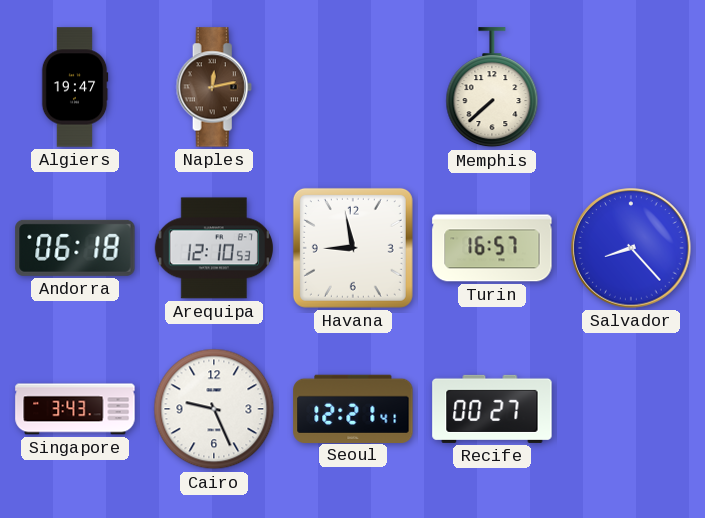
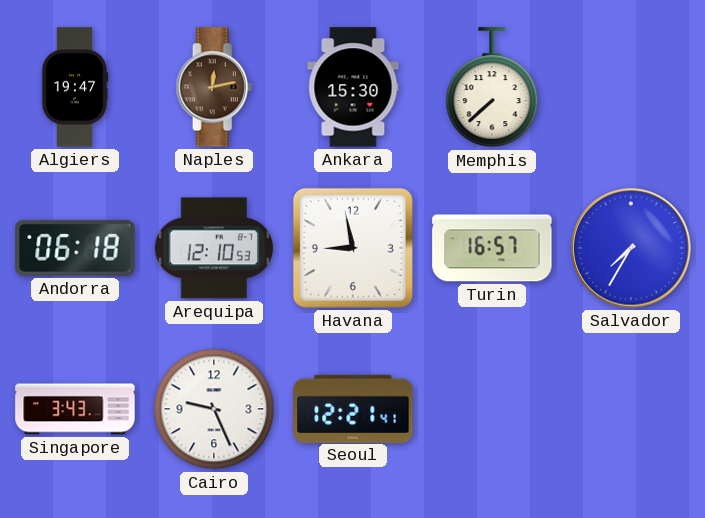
Ankara: none -> 15:30 (353, 87)
Salvador: 8:23 -> 7:35 (631, 248)
Recife: 00:27 -> none (492, 409)
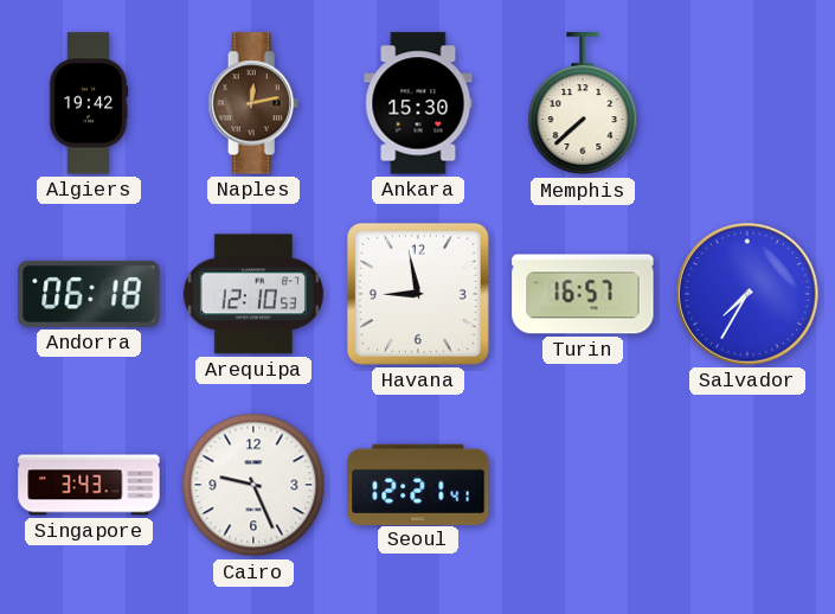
Algiers: 19:47 -> 19:42 (89, 103)
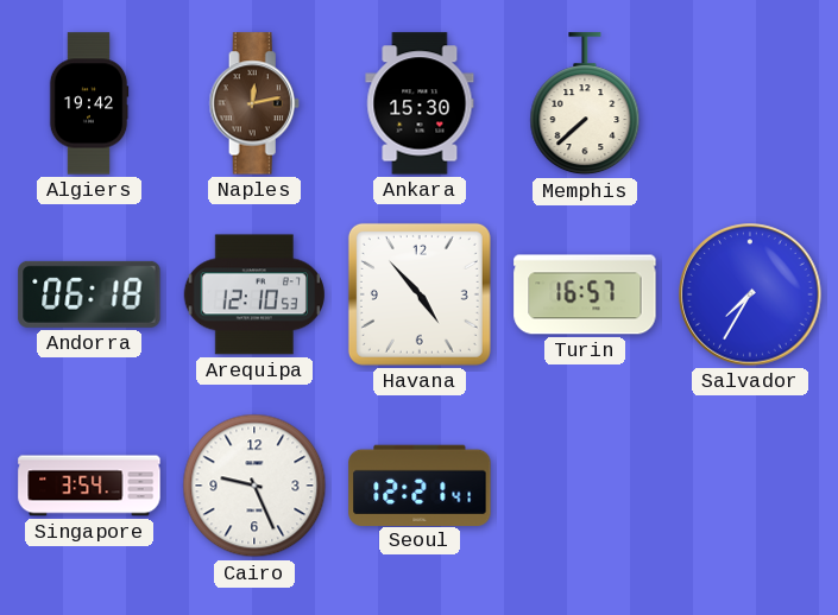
Havana: 8:58 -> 4:53 (420, 294)
Singapore: 3:43 -> 3:54 (89, 486)
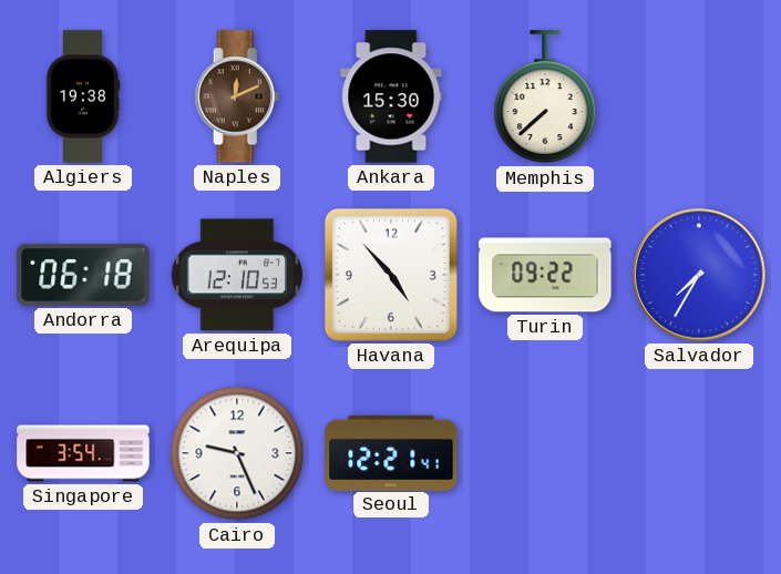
Algiers: 19:42 -> 19:38 (83, 96)
Naples: 12:13 -> 12:11 (237, 96)
Turin: 16:57 -> 09:22 (545, 275)
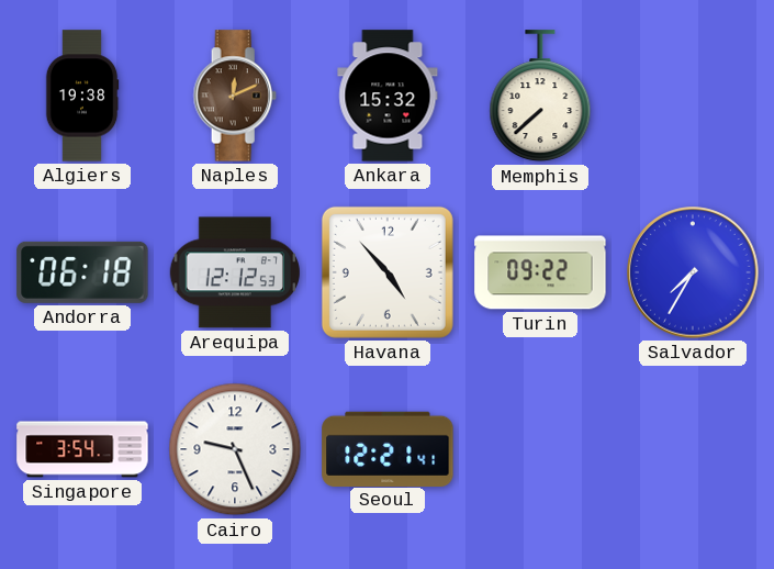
Ankara: 15:30 -> 15:32 (388, 96)
Arequipa: 12:10 -> 12:12 (234, 272)
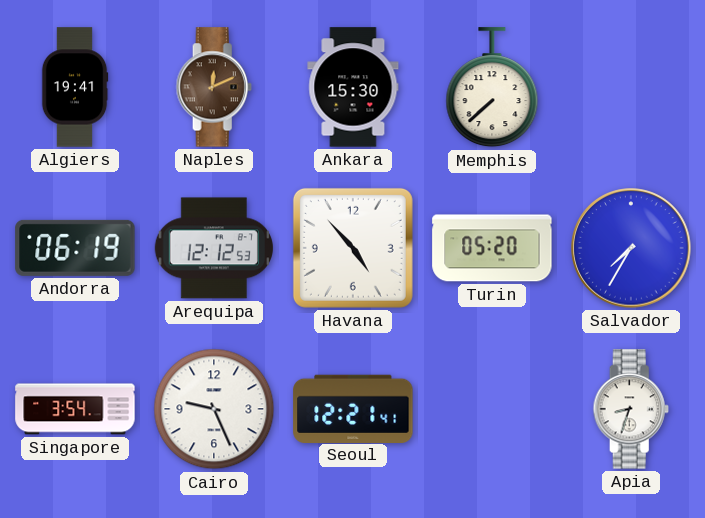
Algiers: 19:38 -> 19:41 (75, 87)
Ankara: 15:32 -> 15:30 (353, 87)
Andorra: 06:18 -> 06:19 (75, 248)
Turin: 09:22 -> 05:20 (492, 248)
Apia: none -> 8:33 (631, 409)
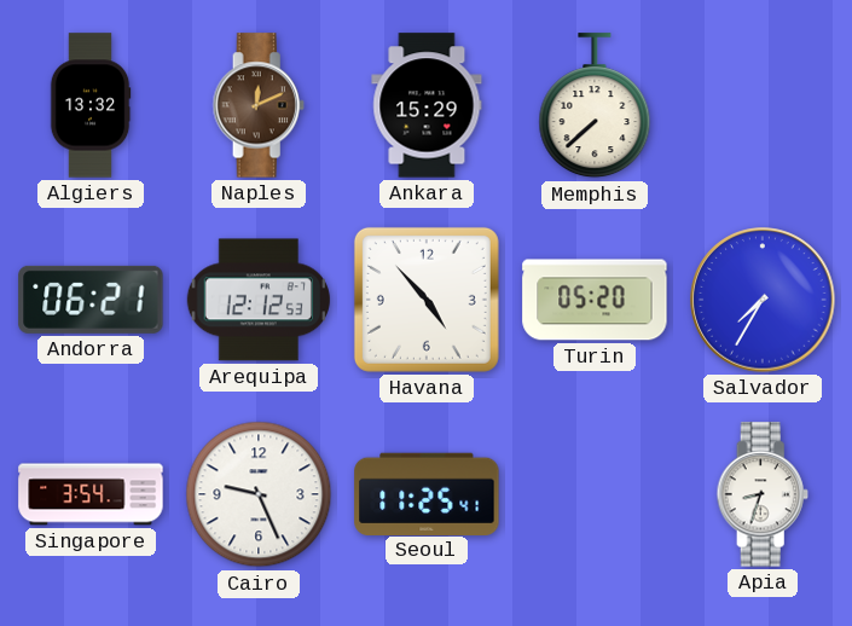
Algiers: 19:41 -> 13:32 (91, 105)
Ankara: 15:30 -> 15:29 (427, 105)
Andorra: 06:19 -> 06:21 (91, 300)
Seoul: 12:21 -> 11:25 (427, 493)
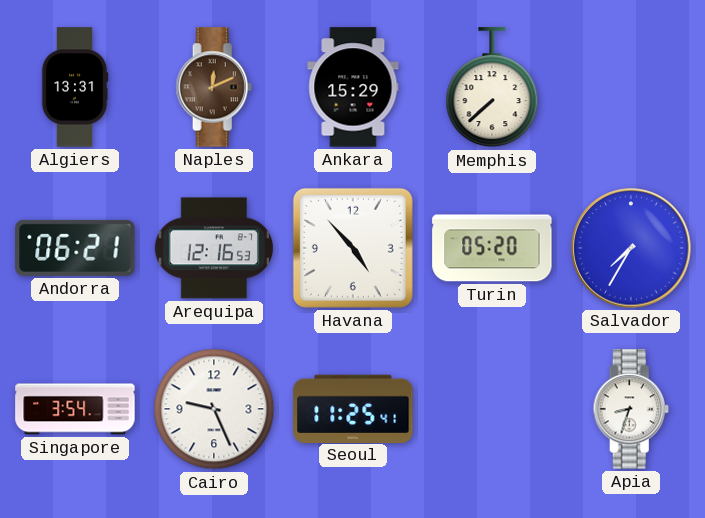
Algiers: 13:32 -> 13:31 (75, 87)
Arequipa: 12:12 -> 12:16 (213, 248)
